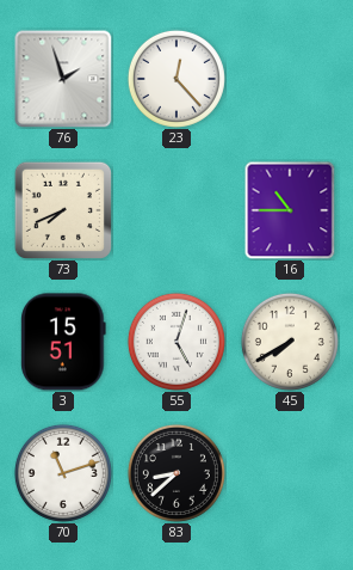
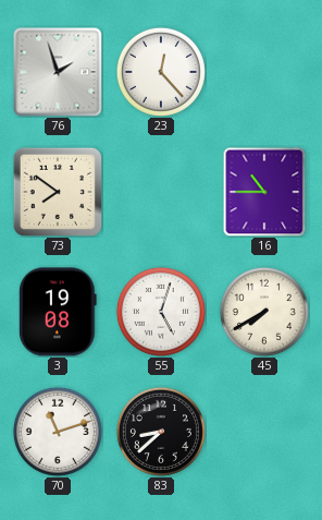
73: 7:41 -> 7:51 (57, 191)
3: 15:51 -> 19:08 (58, 312)
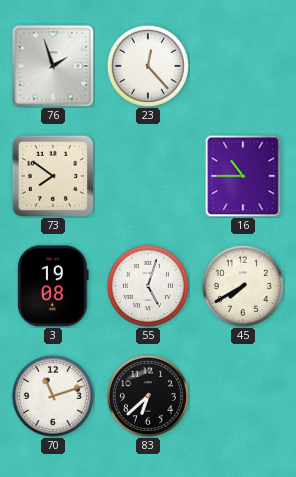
83: 8:38 -> 6:38 (148, 396)
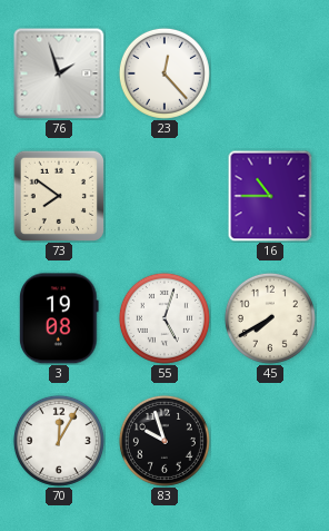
70: 11:12 -> 12:05 (59, 441)
83: 6:38 -> 9:57 (164, 441)
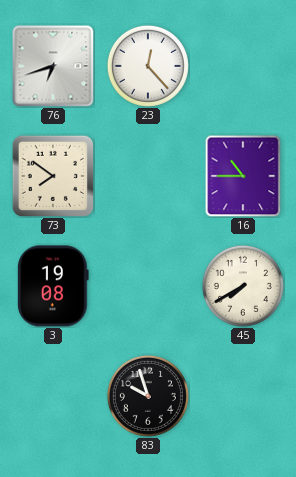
76: 1:57 -> 6:42 (53, 66)
55: 5:03 -> none (164, 318)
70: 12:05 -> none (59, 441)
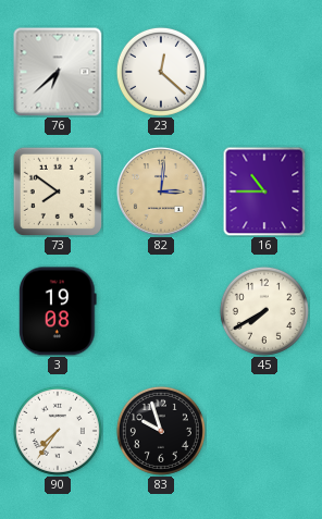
76: 6:42 -> 6:38 (58, 72)
23: 12:23 -> 12:22 (161, 72)
82: none -> 3:01 (162, 193)
90: none -> 7:36 (58, 431)
